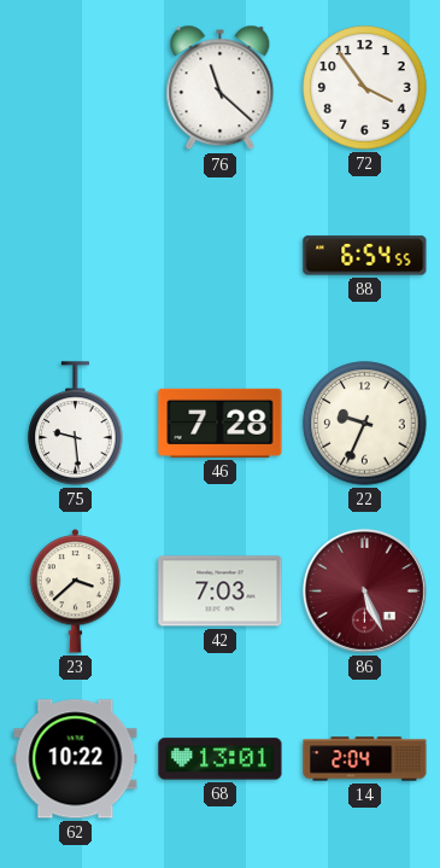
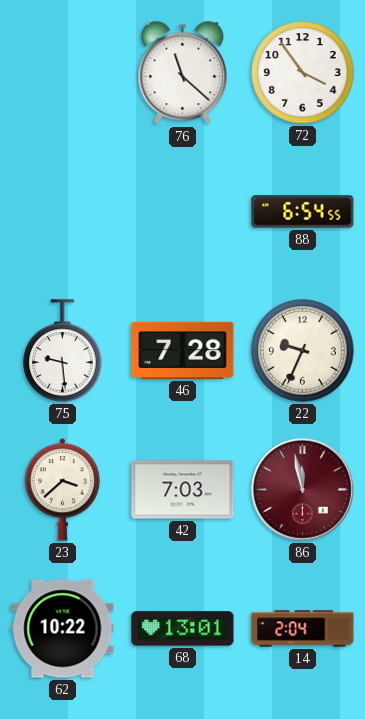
86: 5:26 -> 11:58 (302, 489)
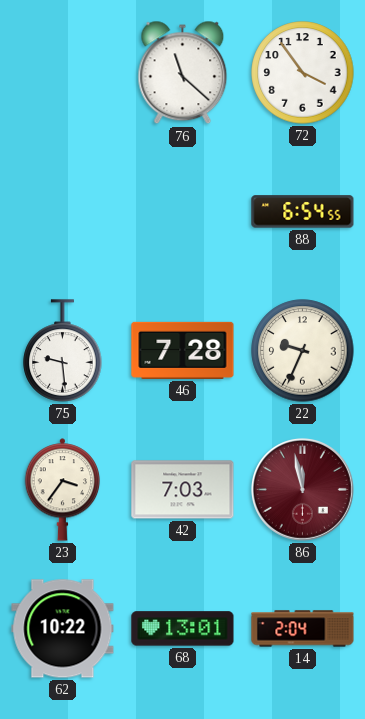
23: 3:38 -> 3:36 (63, 490)
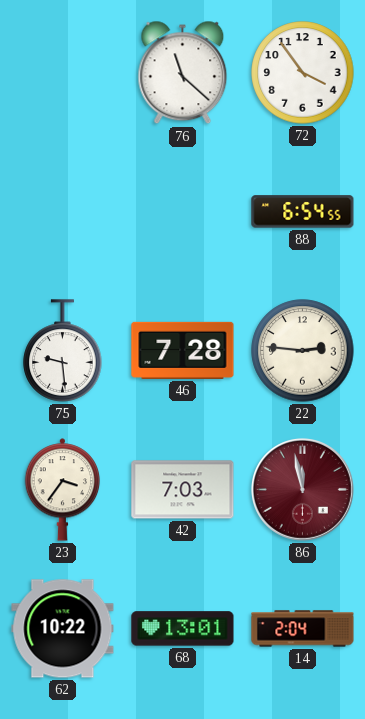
22: 9:34 -> 2:46 (303, 351)
